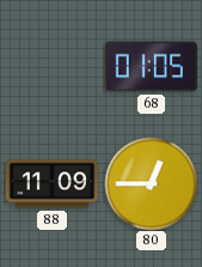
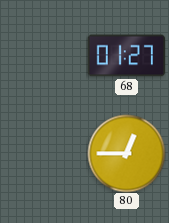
68: 01:05 -> 01:27 (126, 56)
88: 11:09 -> none (51, 184)
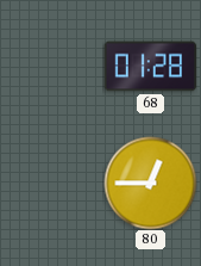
68: 01:27 -> 01:28 (150, 67)
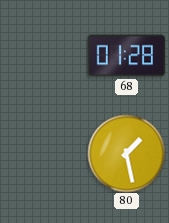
80: 12:45 -> 1:28 (126, 153)
